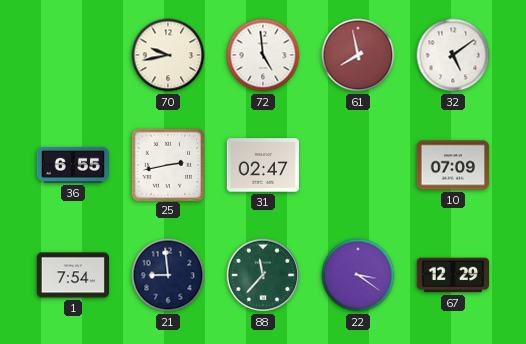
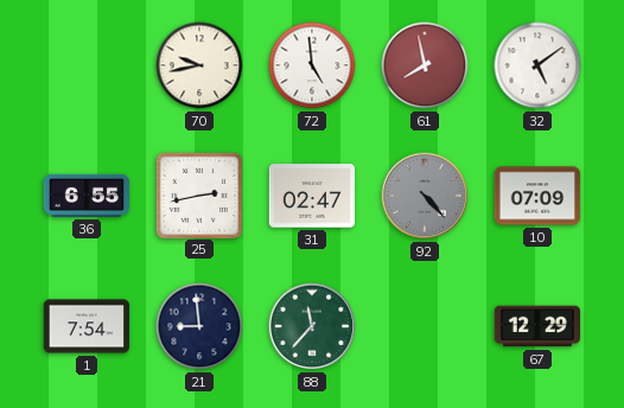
92: none -> 4:23 (425, 196)
22: 3:21 -> none (358, 275)
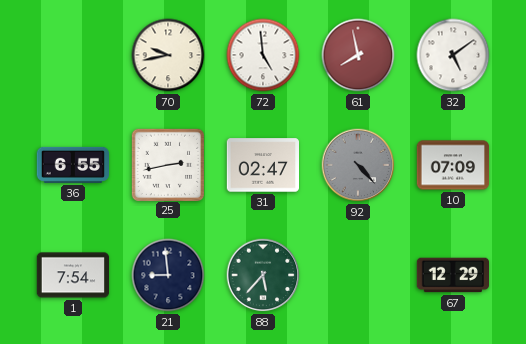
88: 11:37 -> 5:37 (263, 275)
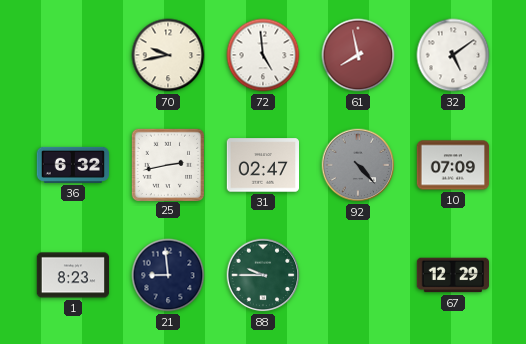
36: 6:55 -> 6:32 (72, 165)
1: 7:54 -> 8:23 (73, 275)
88: 5:37 -> 9:45 (263, 275)
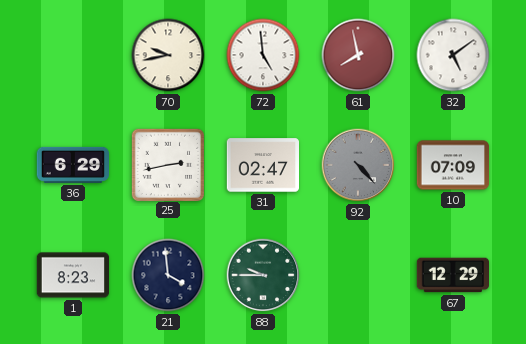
36: 6:32 -> 6:29 (72, 165)
21: 8:59 -> 3:59 (168, 275)
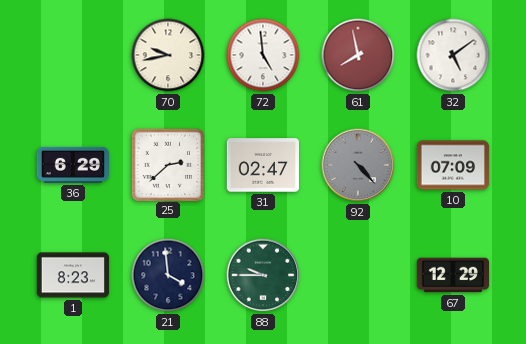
25: 2:43 -> 2:38 (167, 164)
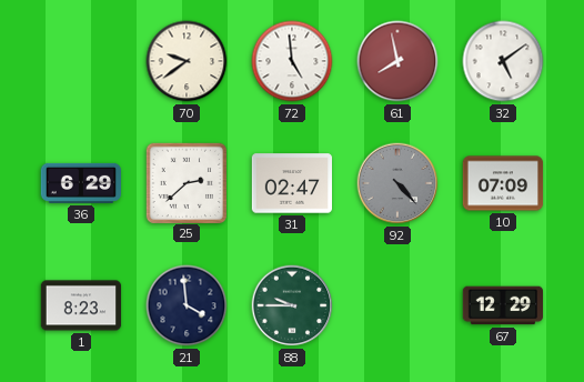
70: 9:43 -> 9:39 (187, 61)
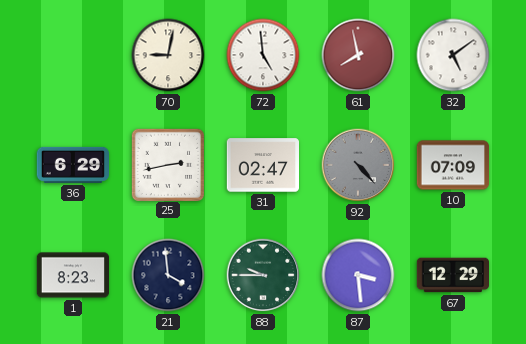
70: 9:39 -> 9:02 (168, 55)
25: 2:38 -> 2:43 (167, 164)
87: none -> 3:29 (358, 275)
